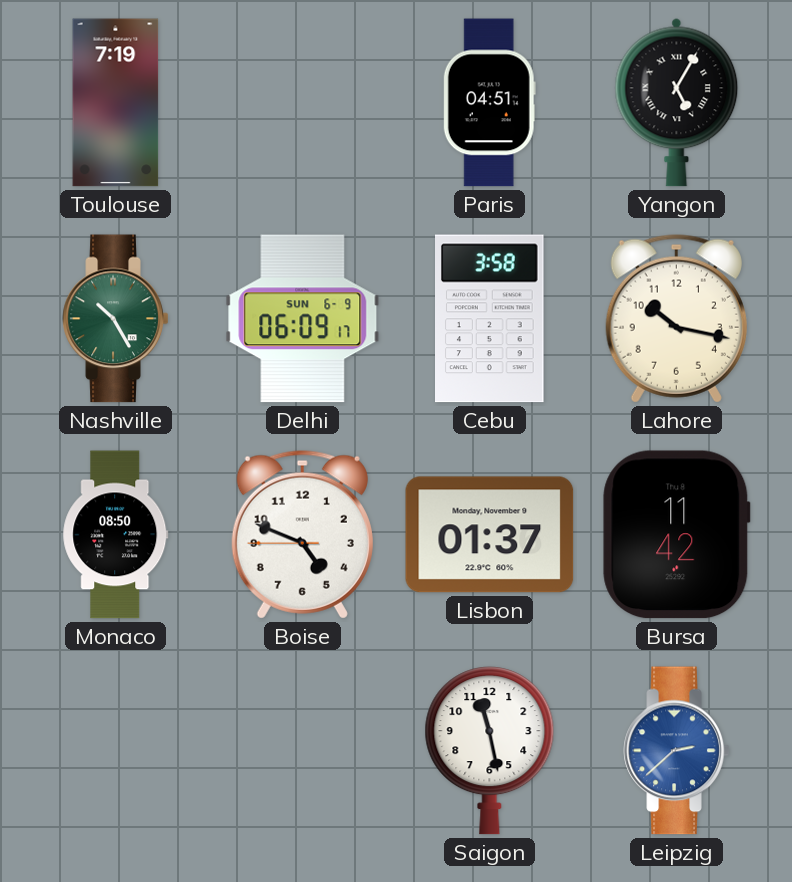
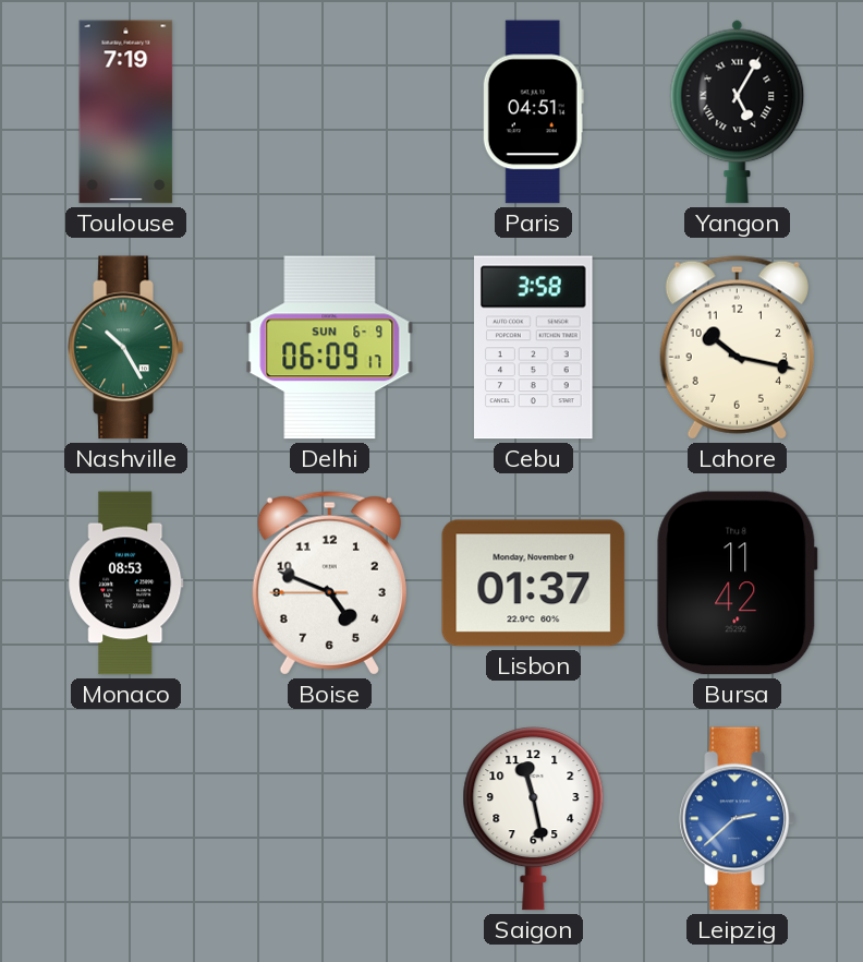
Monaco: 08:50 -> 08:53 (126, 584)
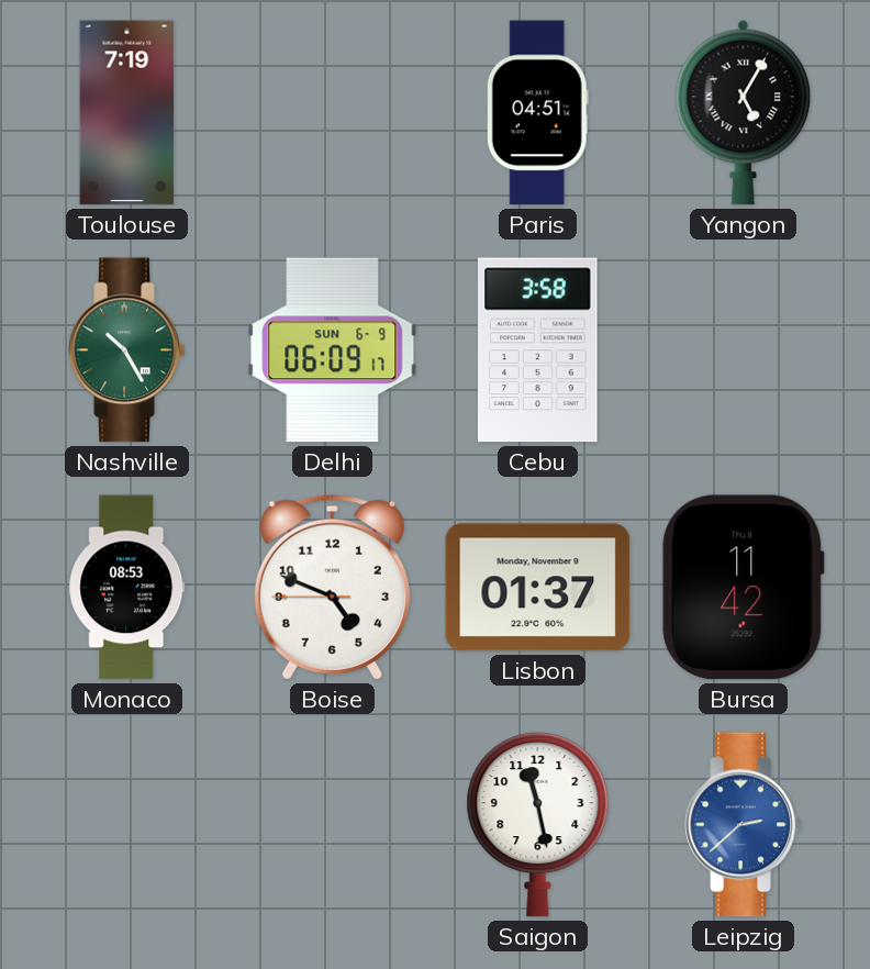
Lahore: 10:17 -> none (737, 348)
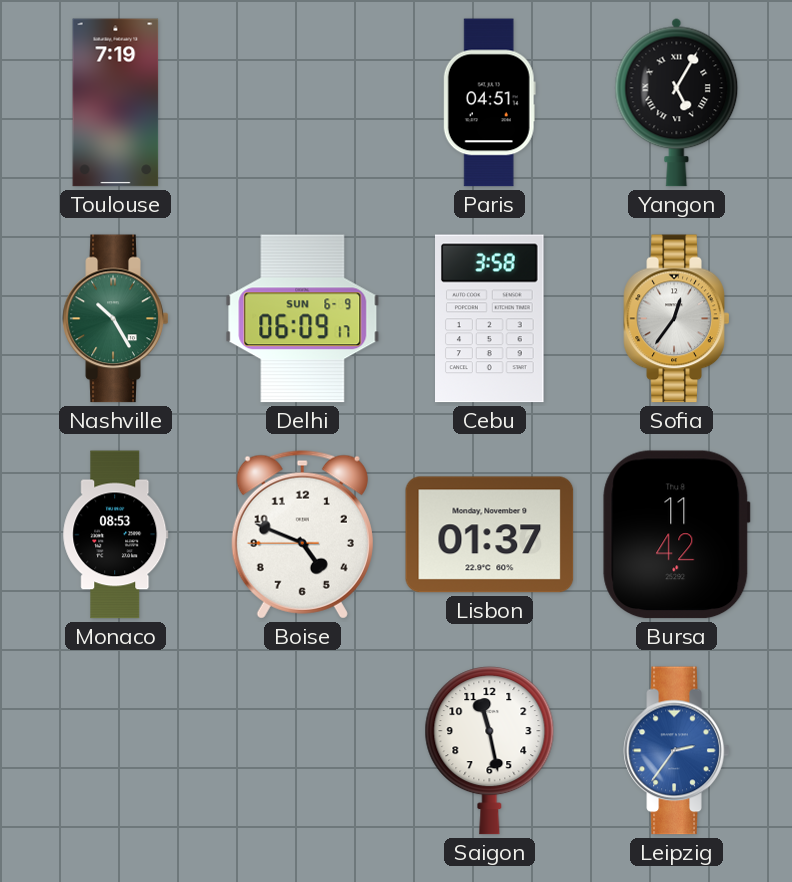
Sofia: none -> 12:36 (677, 319)
Leipzig: 2:38 -> 2:36 (677, 751)
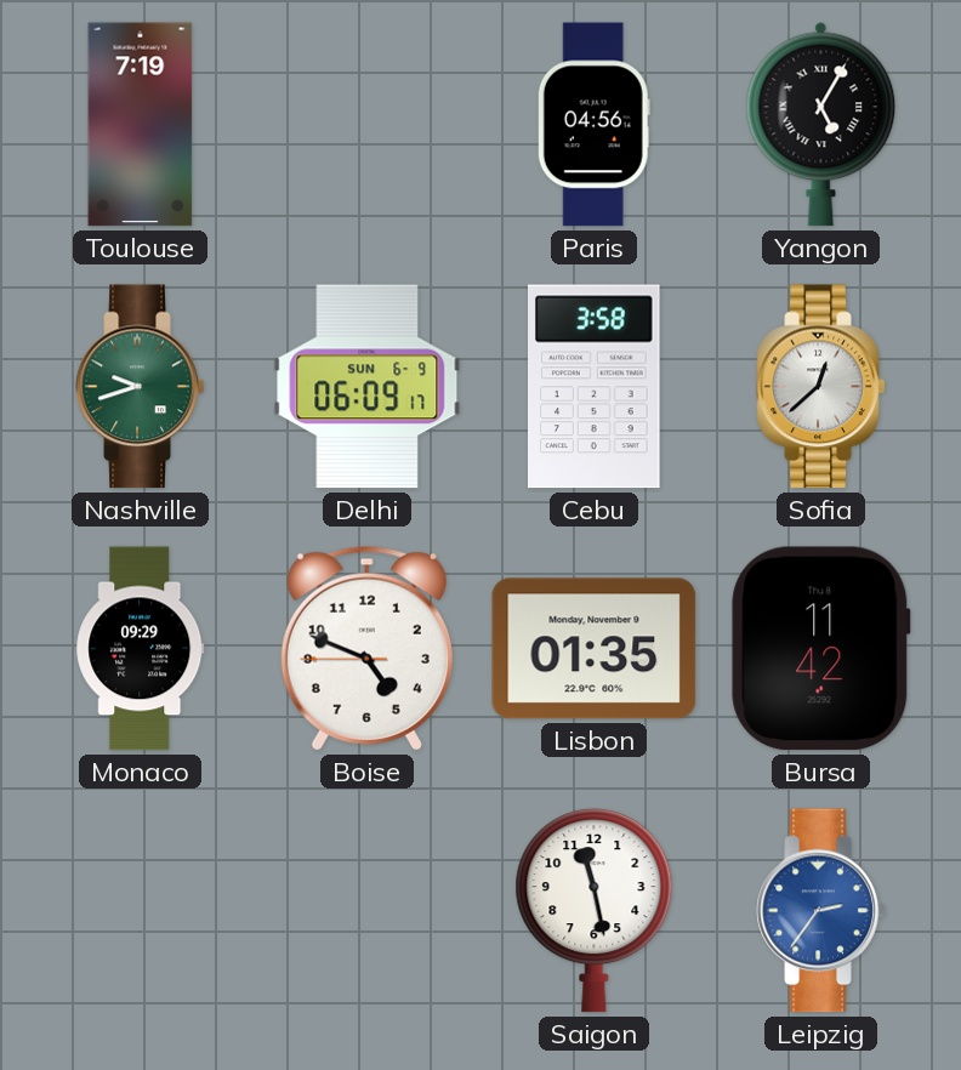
Paris: 04:51 -> 04:56 (593, 125)
Nashville: 10:25 -> 9:42 (141, 387)
Sofia: 12:36 -> 12:38 (821, 387)
Monaco: 08:53 -> 09:29 (141, 649)
Lisbon: 01:37 -> 01:35 (595, 649)
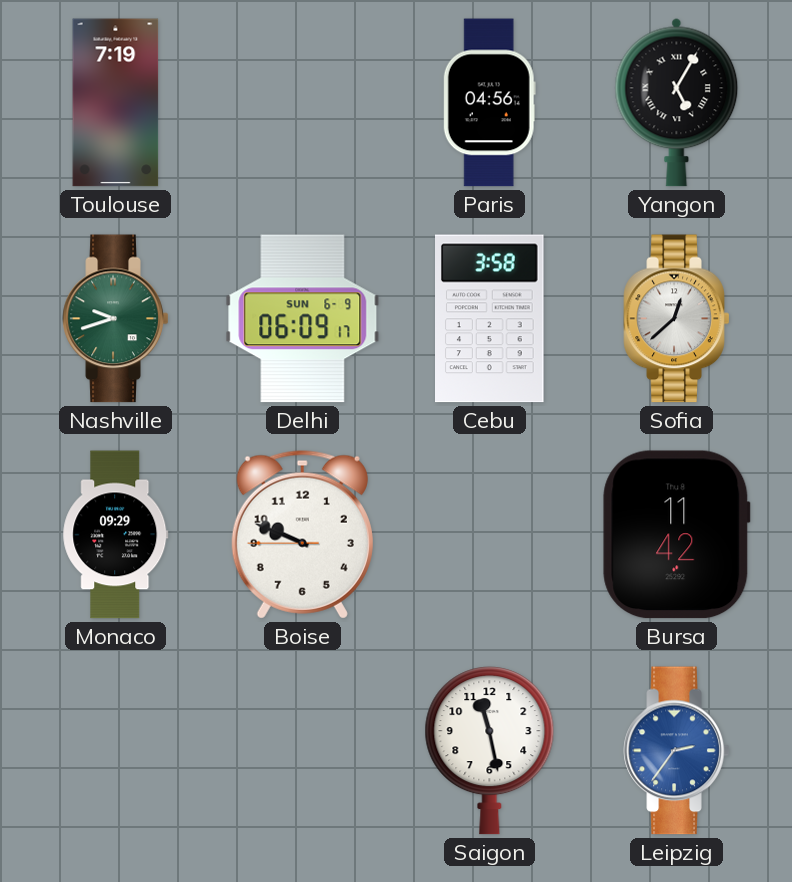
Boise: 4:48 -> 9:48 (302, 535)
Lisbon: 01:35 -> none (595, 649)
